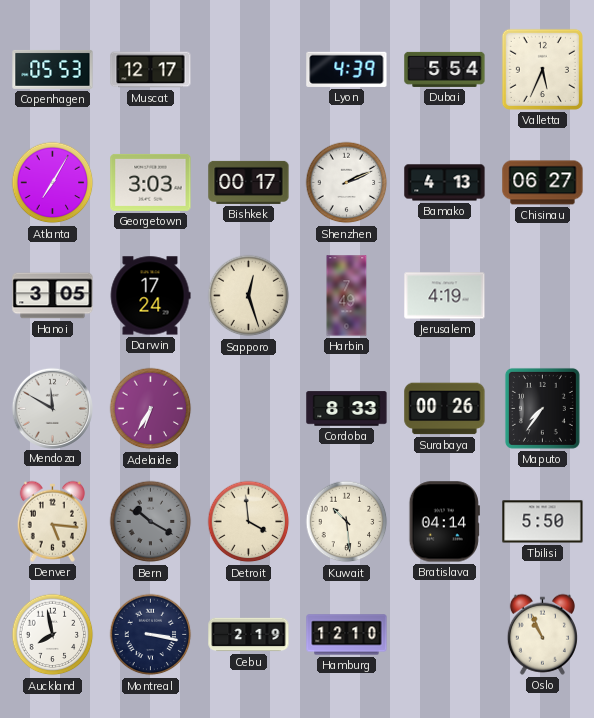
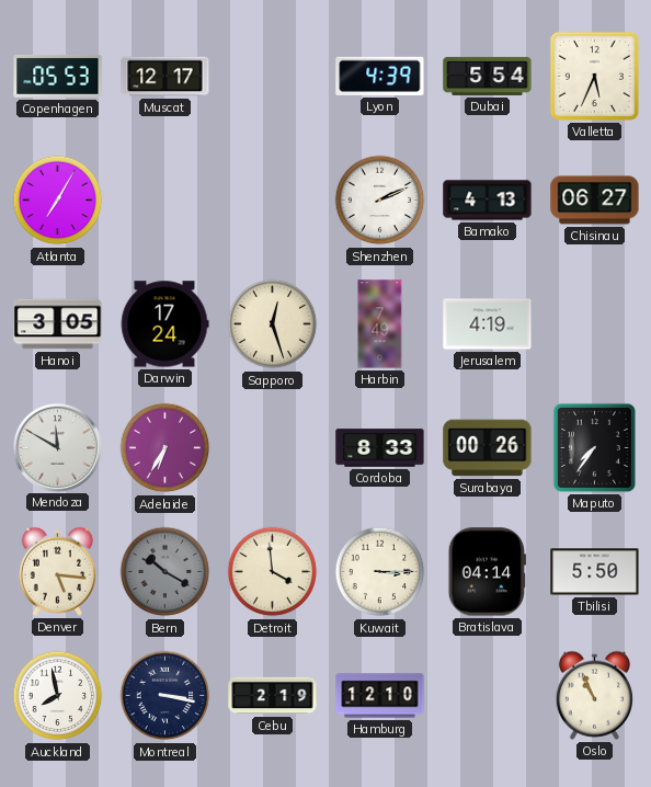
Georgetown: 3:03 -> none (151, 182)
Bishkek: 00:17 -> none (249, 182)
Kuwait: 10:29 -> 3:15 (380, 572)
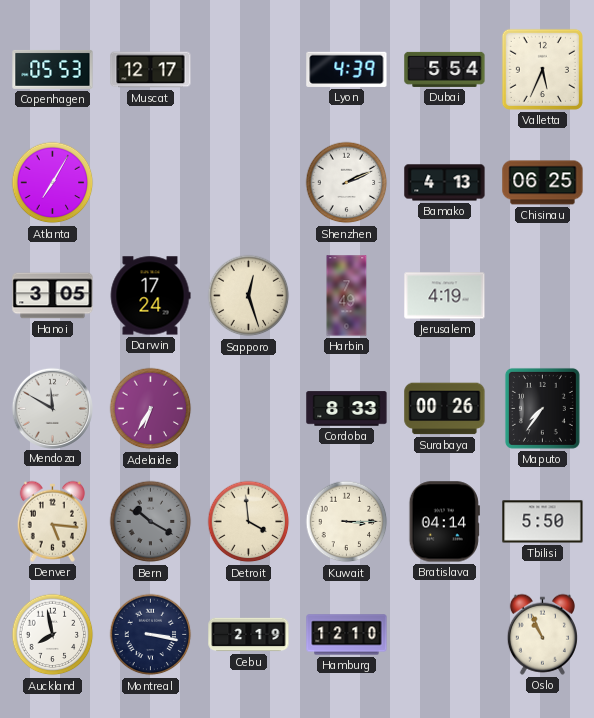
Chisinau: 06:27 -> 06:25 (543, 183)
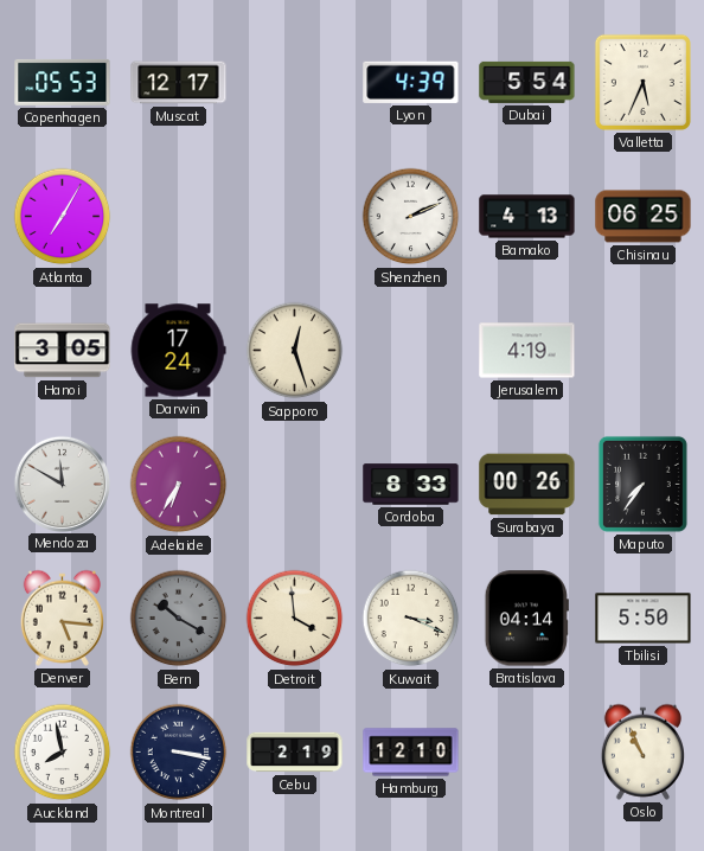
Harbin: 7:49 -> none (347, 296)
Kuwait: 3:15 -> 3:19 (411, 619)
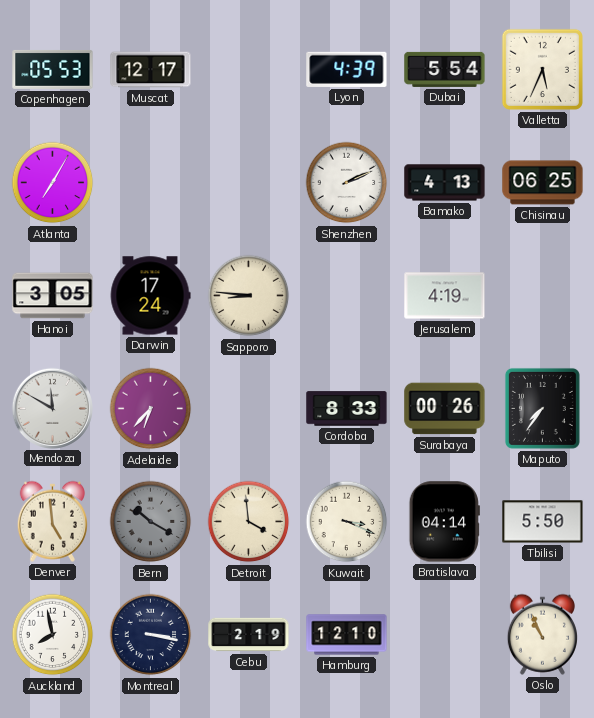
Sapporo: 12:27 -> 8:46 (249, 296)
Adelaide: 6:35 -> 6:37 (151, 409)
Denver: 5:16 -> 4:59 (52, 521)
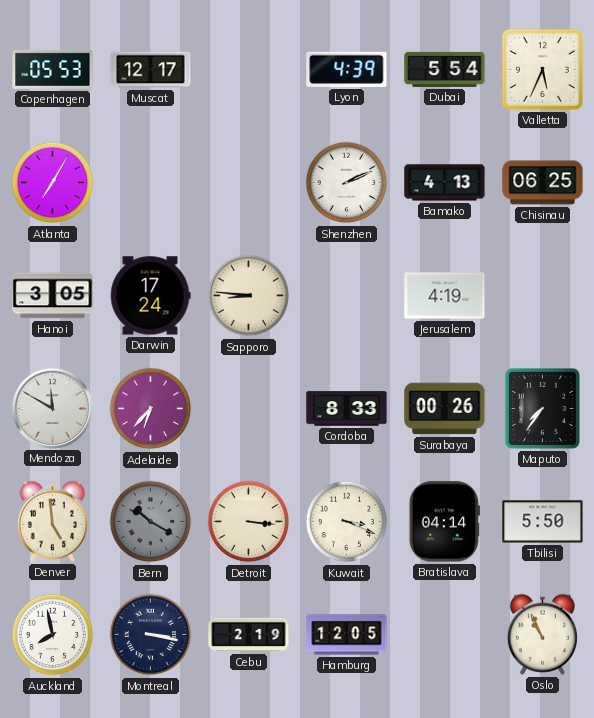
Detroit: 3:59 -> 3:16 (249, 522)
Hamburg: 12:10 -> 12:05 (347, 635)
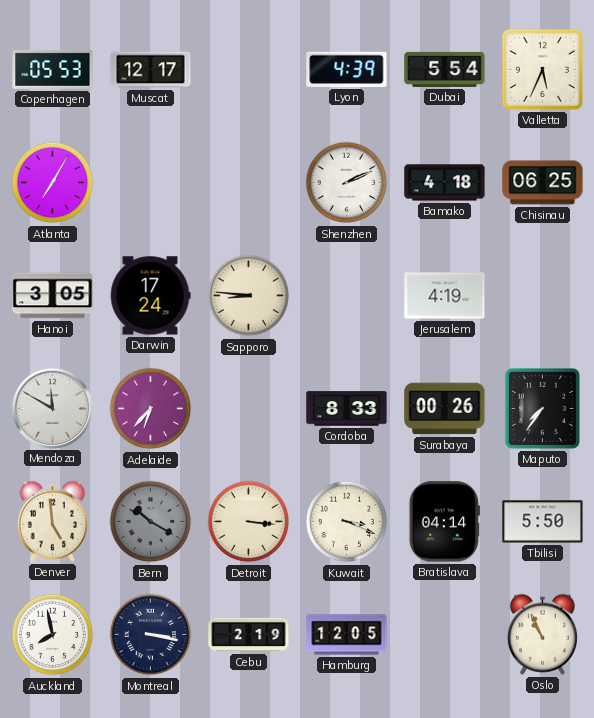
Bamako: 4:13 -> 4:18 (445, 183)
